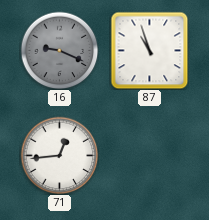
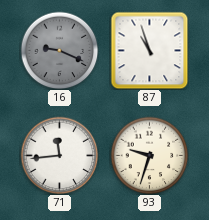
71: 12:44 -> 11:44 (59, 155)
93: none -> 9:33 (149, 155)
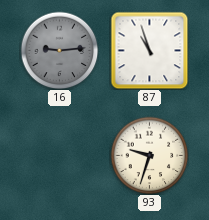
16: 9:19 -> 9:14 (59, 50)
71: 11:44 -> none (59, 155)
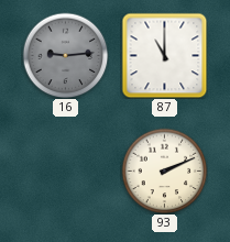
87: 10:57 -> 11:00 (164, 55)
93: 9:33 -> 2:11 (164, 170)
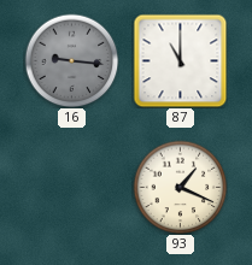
16: 9:14 -> 9:16 (71, 60)
93: 2:11 -> 1:19 (180, 187)
